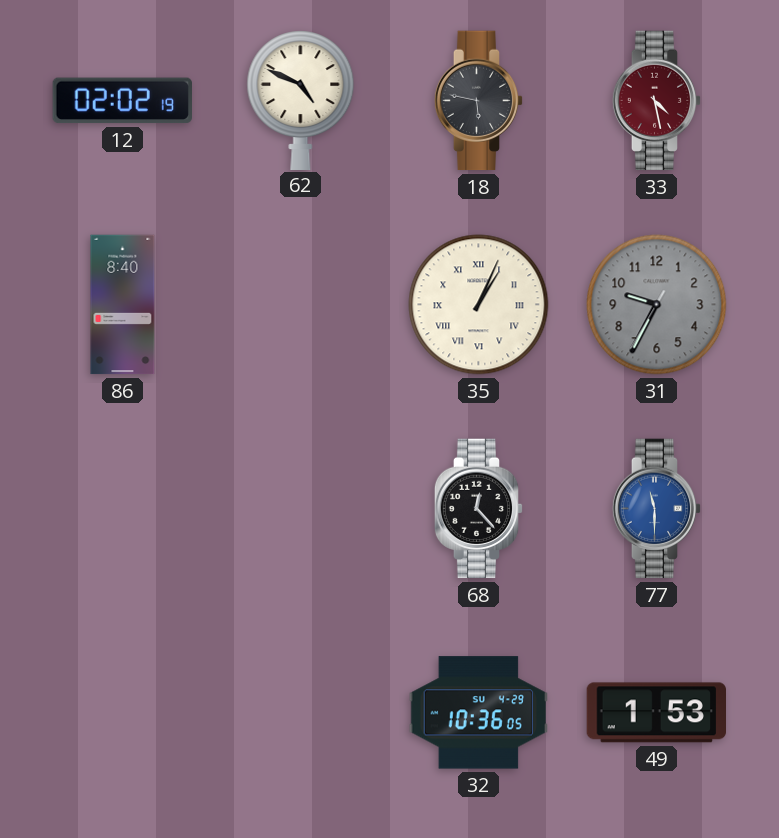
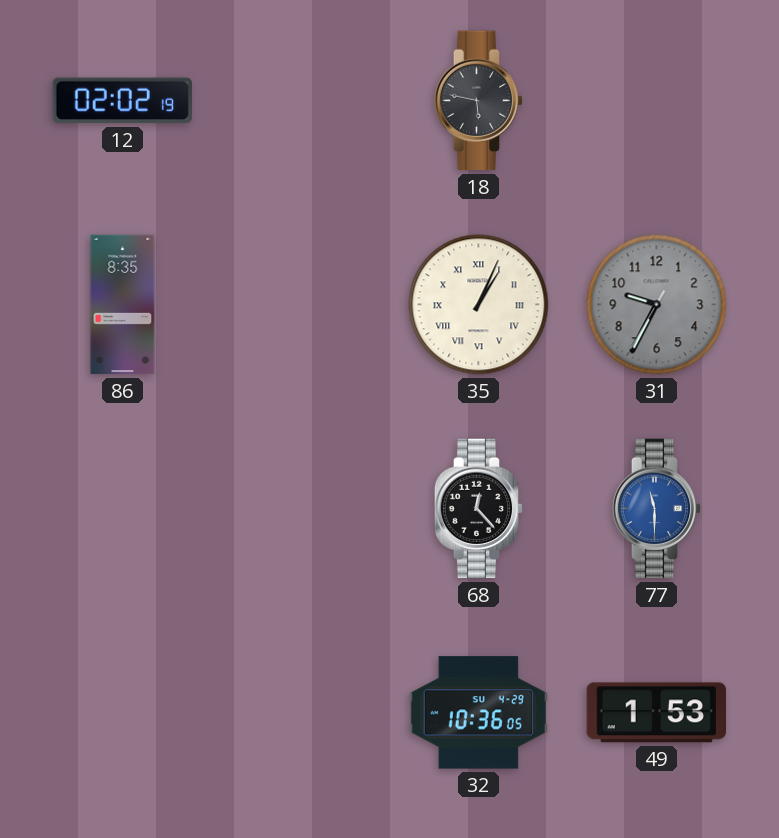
62: 4:49 -> none (301, 100)
33: 4:28 -> none (657, 101)
86: 8:40 -> 8:35 (123, 305)
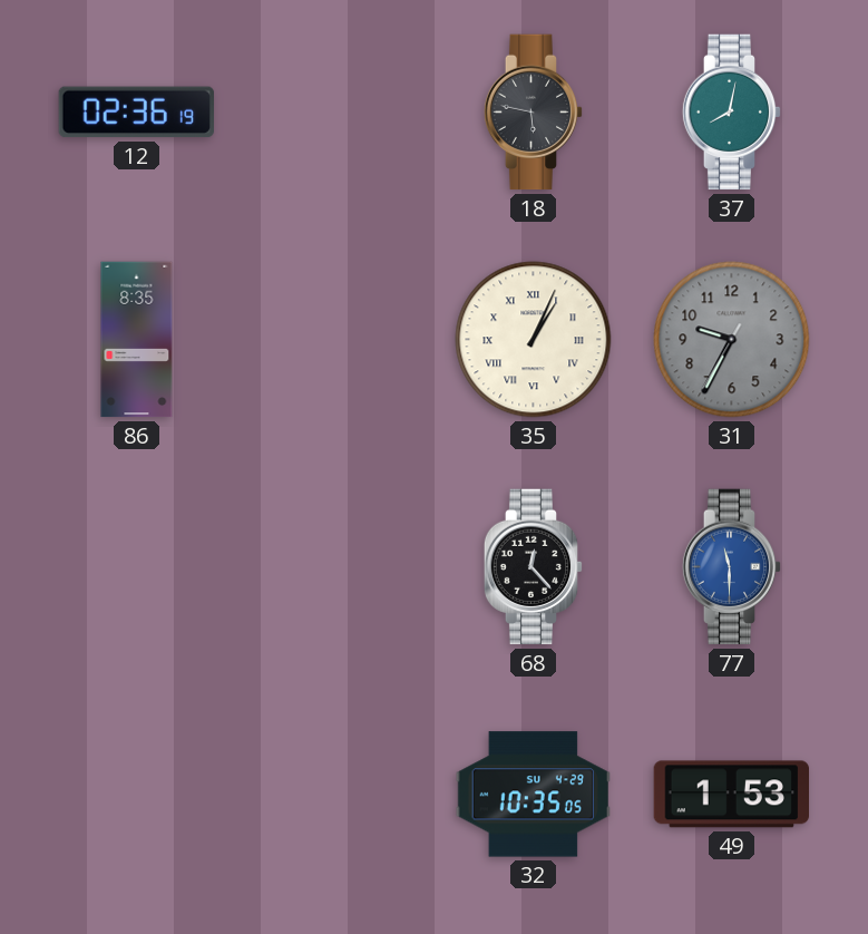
12: 02:02 -> 02:36 (136, 113)
37: none -> 8:02 (732, 113)
32: 10:36 -> 10:35 (533, 795)
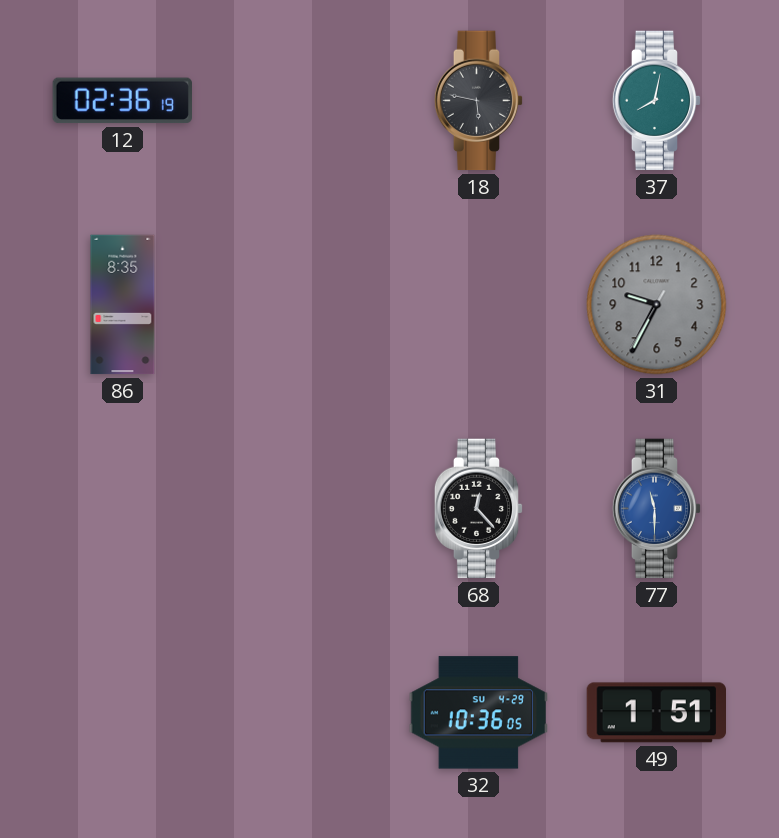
35: 1:04 -> none (534, 340)
32: 10:35 -> 10:36 (478, 713)
49: 1:53 -> 1:51 (656, 713)
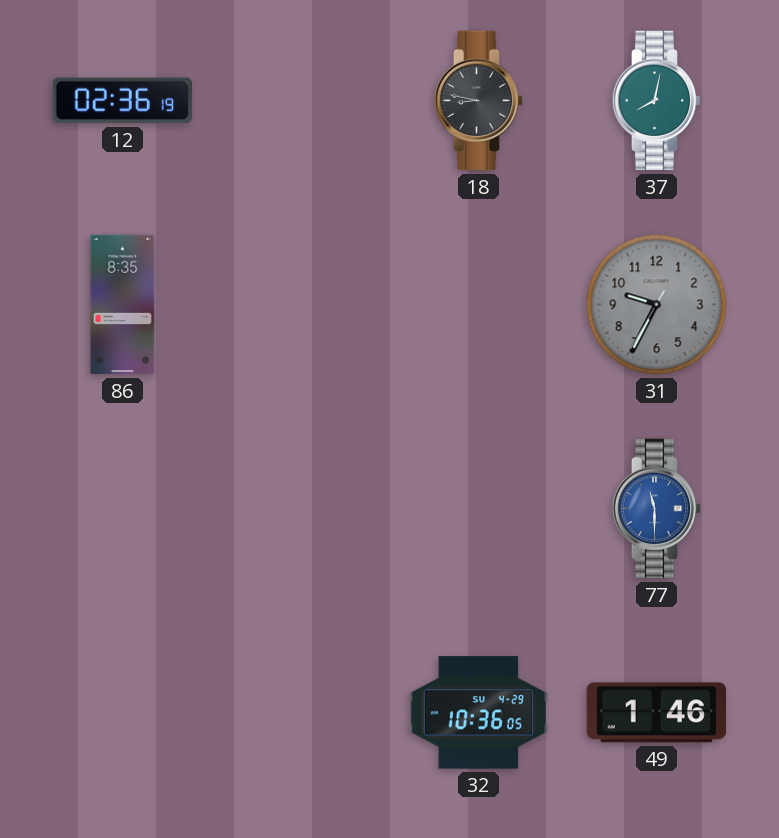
18: 5:47 -> 8:47 (479, 101)
68: 12:23 -> none (479, 509)
49: 1:51 -> 1:46 (656, 713)
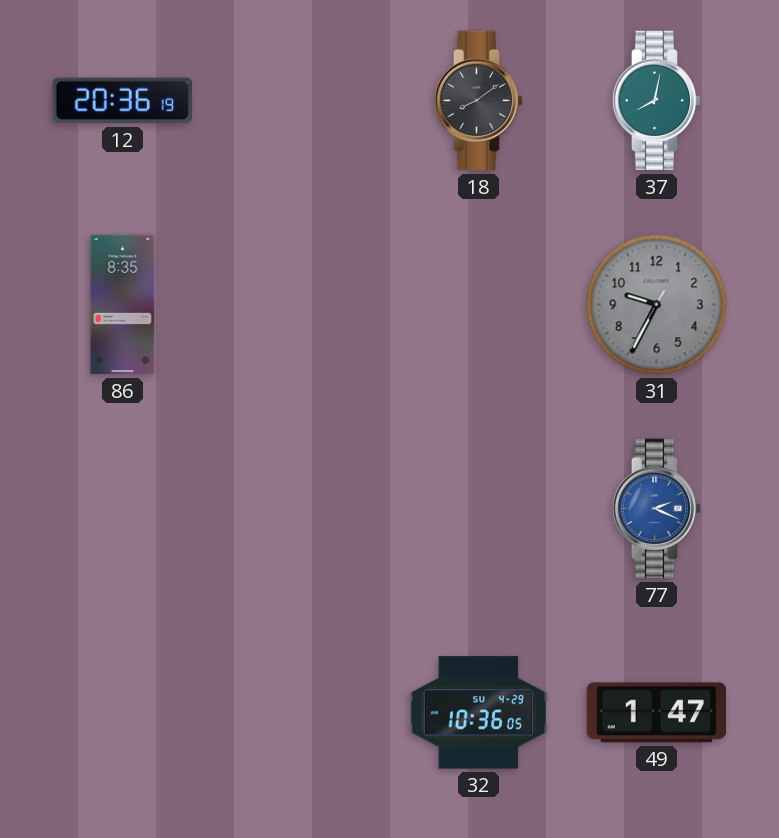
12: 02:36 -> 20:36 (122, 101)
18: 8:47 -> 8:09 (479, 101)
77: 11:30 -> 2:19 (657, 509)
49: 1:46 -> 1:47 (656, 713)
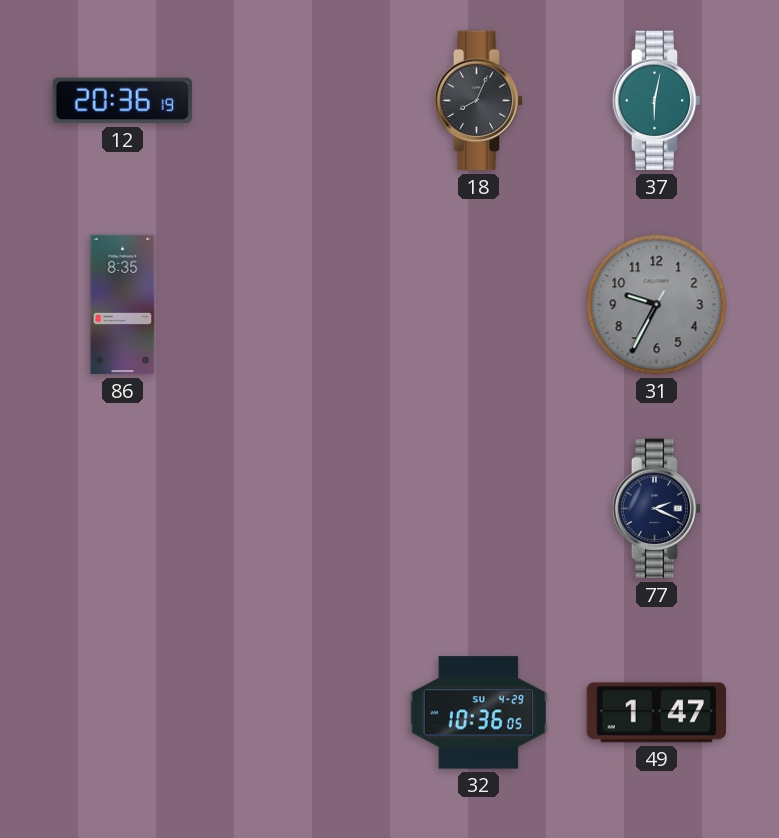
18: 8:09 -> 8:04 (479, 101)
37: 8:02 -> 6:02 (657, 101)
77 dial: blue -> navy (657, 509)
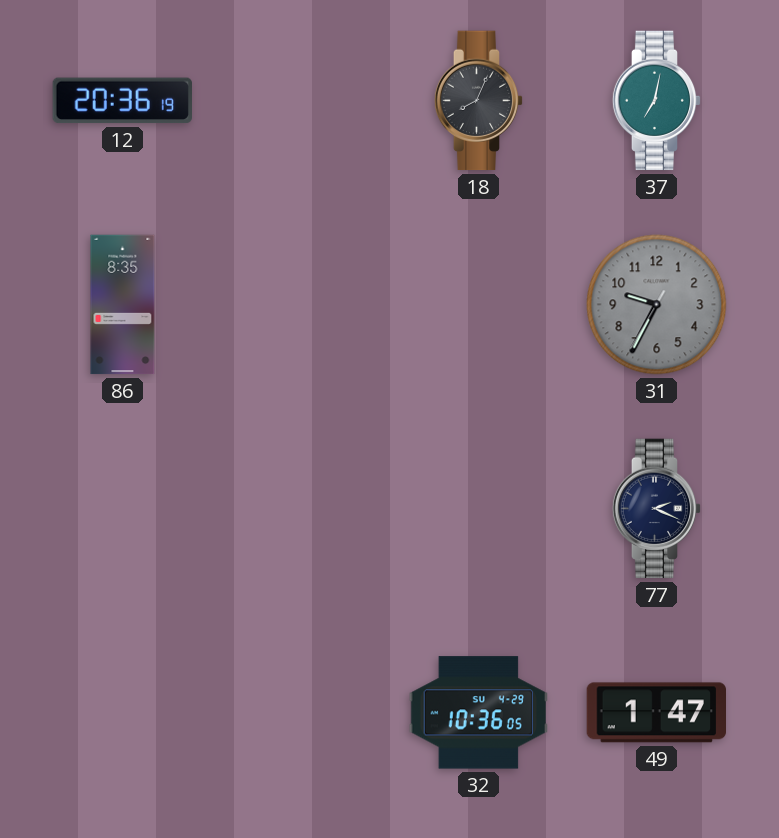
37: 6:02 -> 7:02 (657, 101)
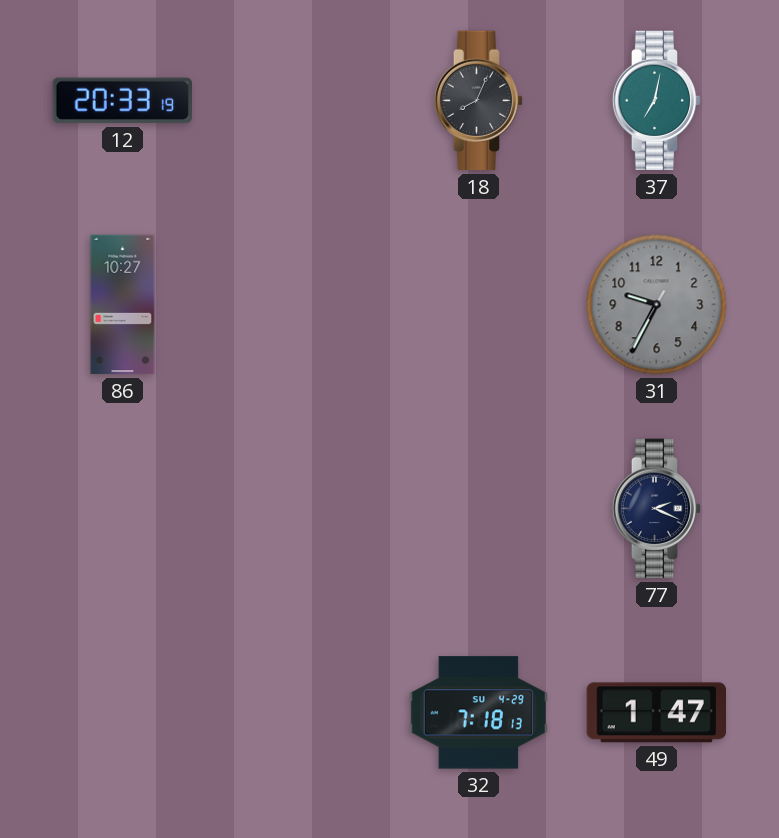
12: 20:36 -> 20:33 (122, 101)
86: 8:35 -> 10:27 (123, 305)
32: 10:36 -> 7:18 (478, 713)
